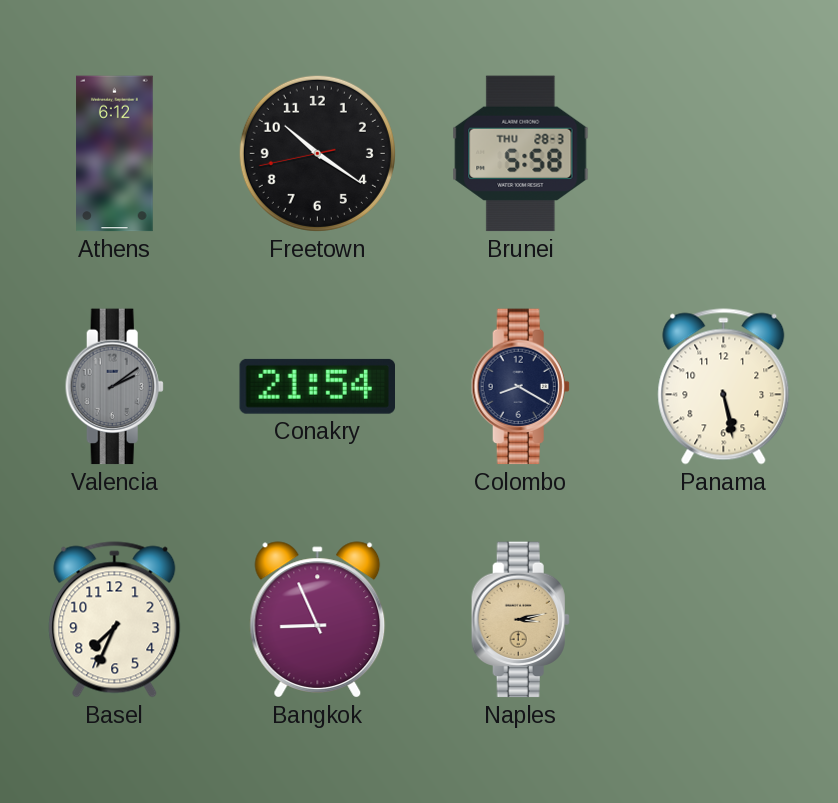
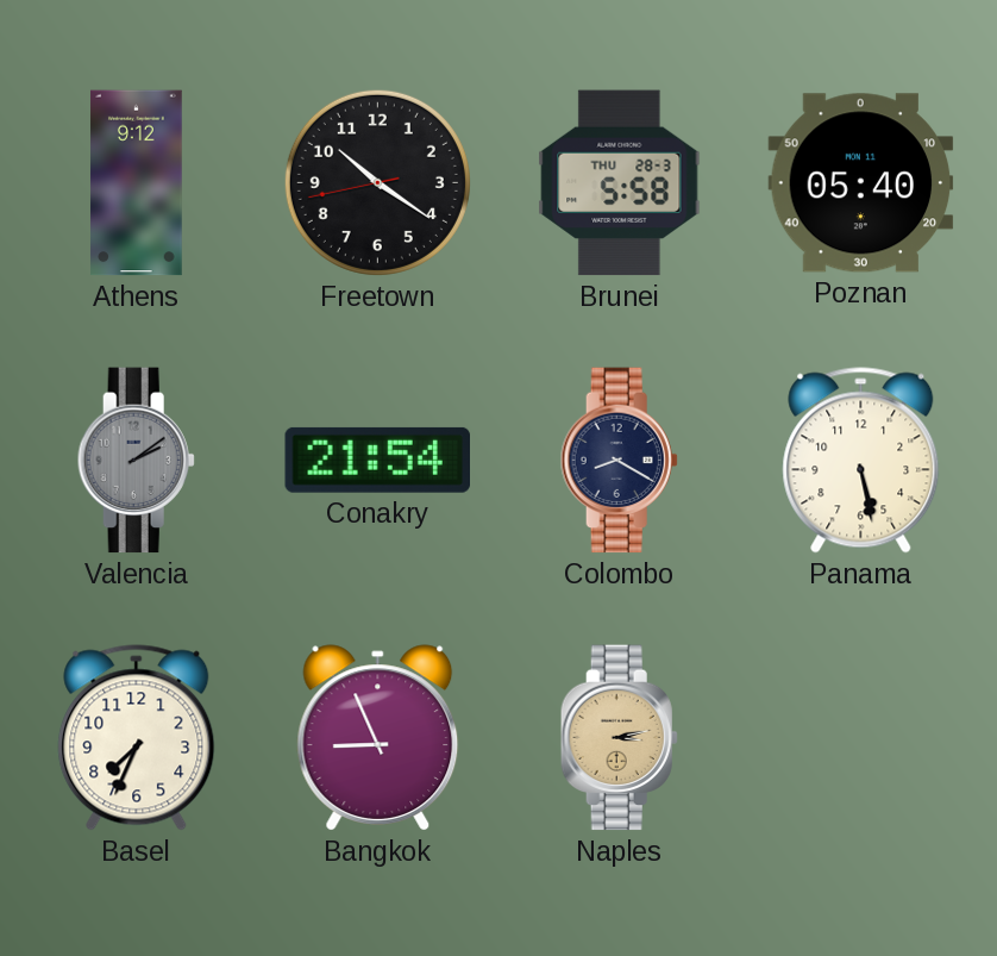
Athens: 6:12 -> 9:12 (137, 183)
Poznan: none -> 05:40 (861, 183)
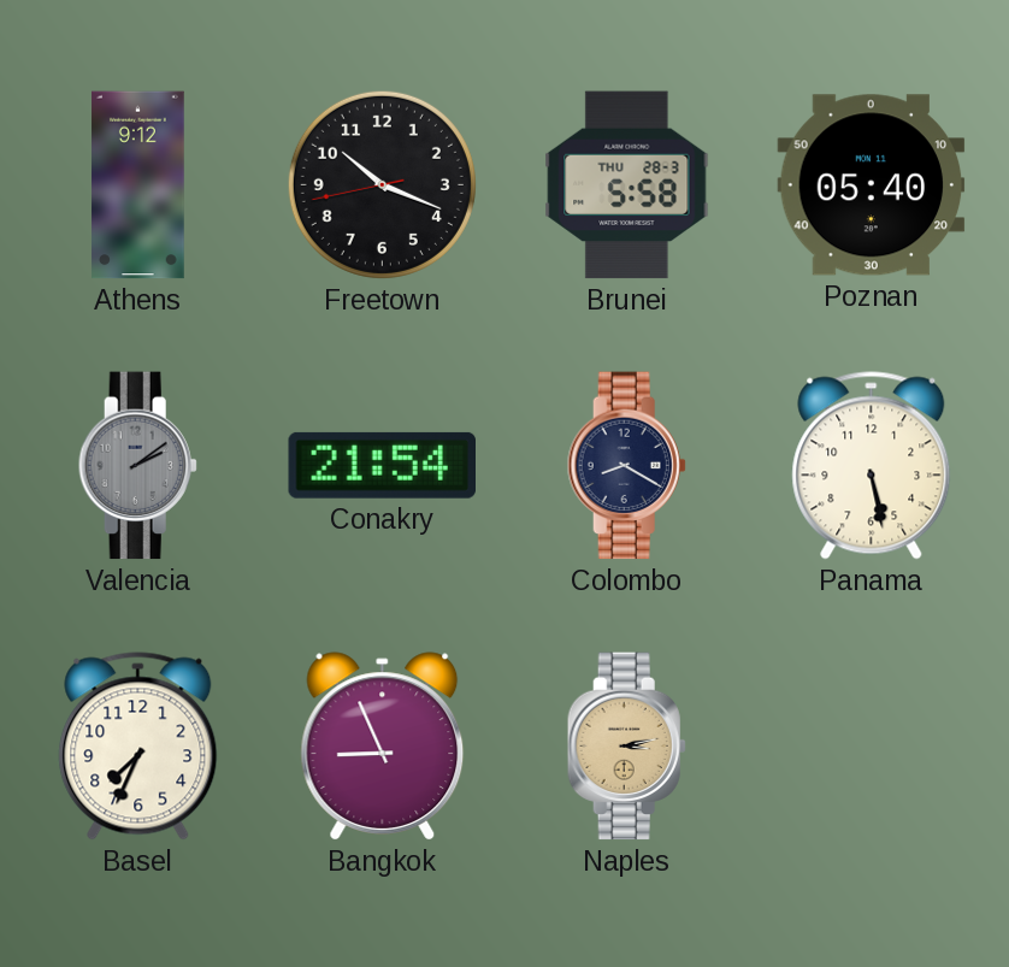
Freetown: 10:20 -> 10:18 (382, 184)
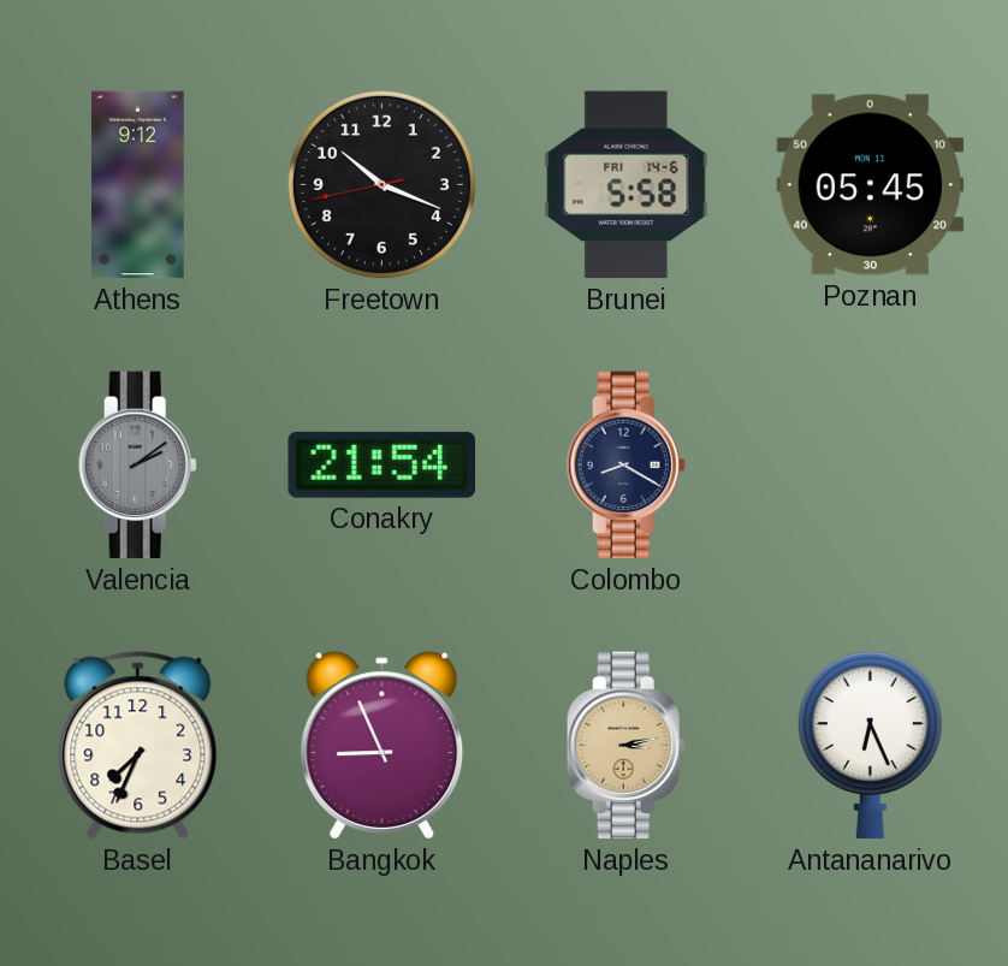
Brunei date: THU 28-3 -> FRI 14-6 (627, 185)
Poznan: 05:40 -> 05:45 (871, 185)
Panama: 5:28 -> none (872, 466)
Antananarivo: none -> 6:26 (870, 745)
